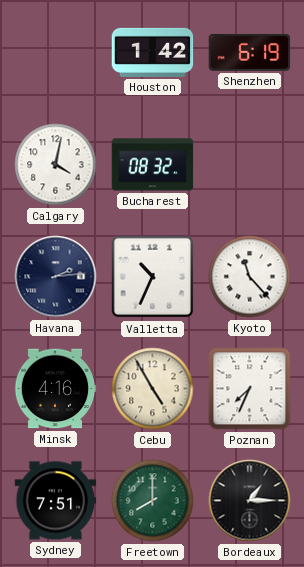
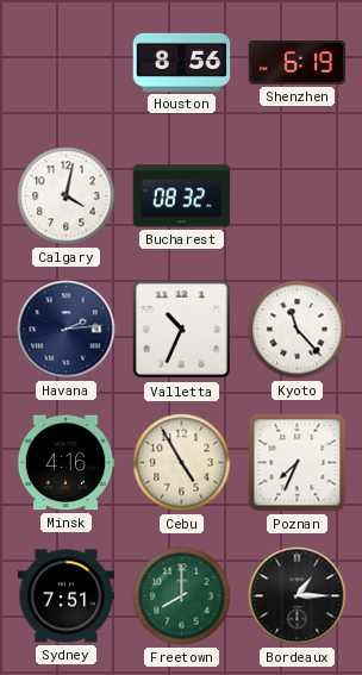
Houston: 1:42 -> 8:56 (182, 62)
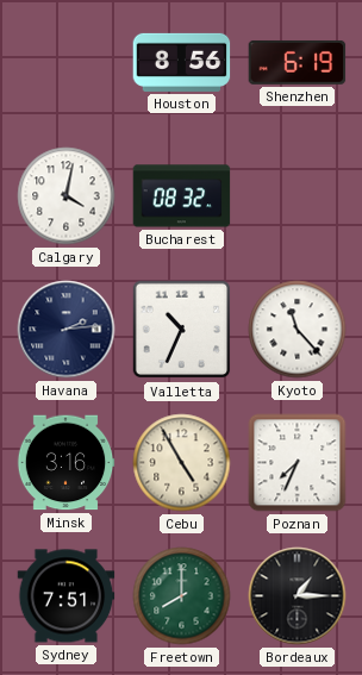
Minsk: 4:16 -> 3:16 (65, 463)
